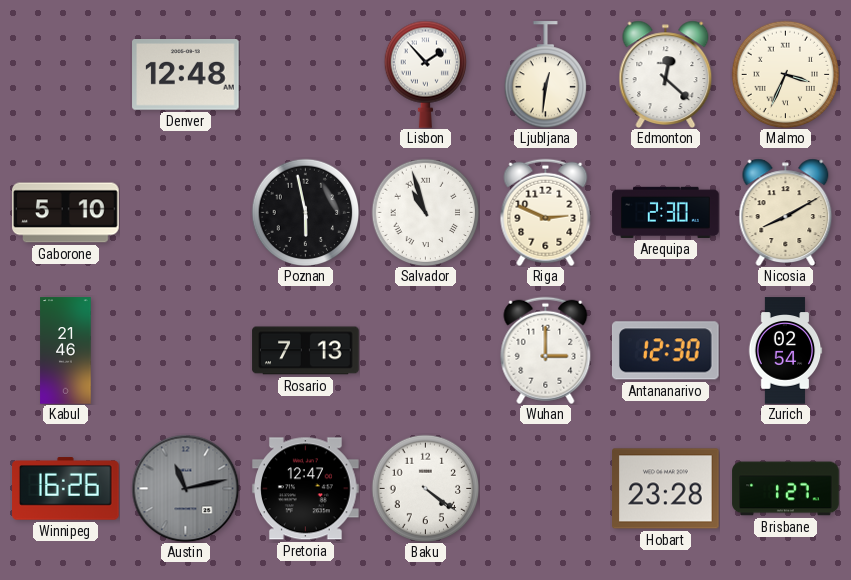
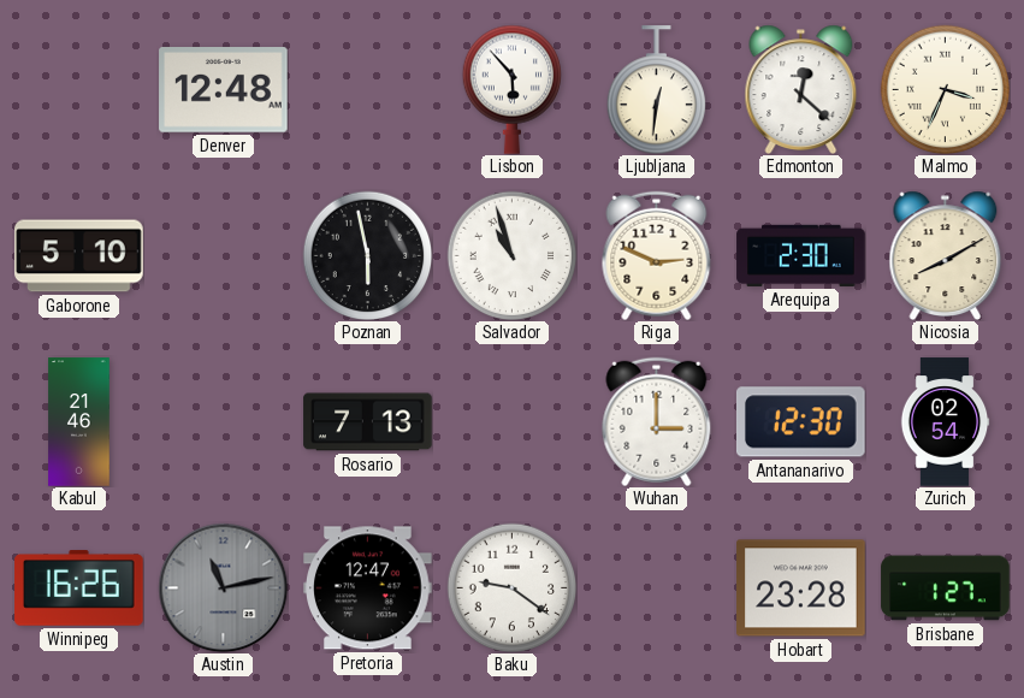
Lisbon: 1:53 -> 5:53 (511, 89)
Baku: 4:21 -> 9:21 (511, 587)
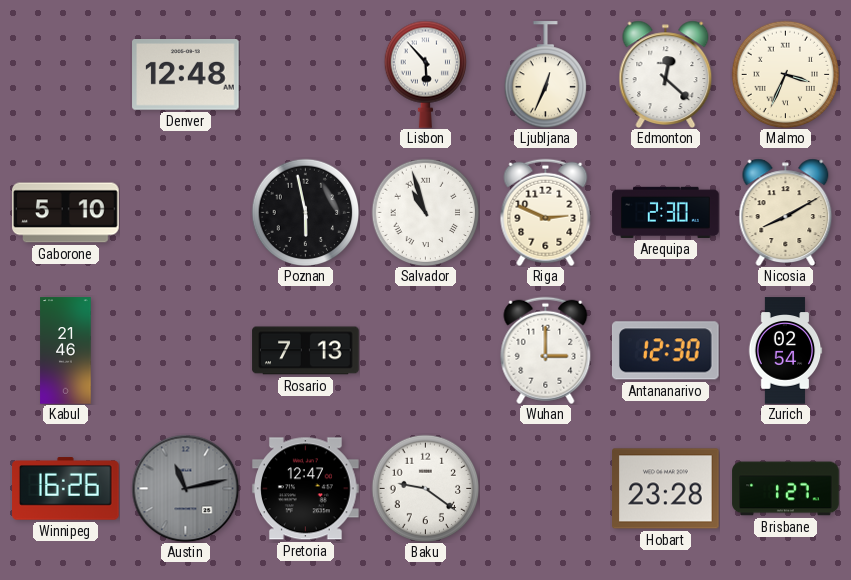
Ljubljana: 12:31 -> 12:34 (545, 75)
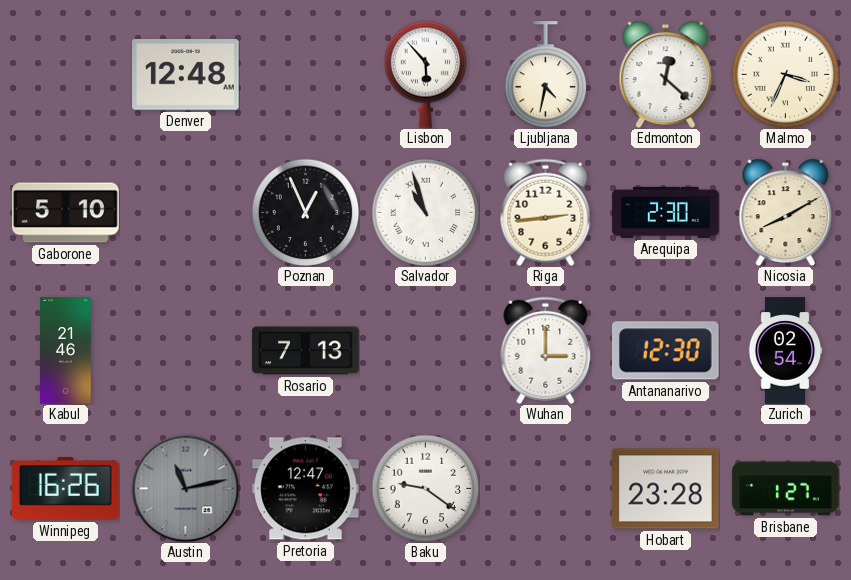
Ljubljana: 12:34 -> 4:32 (545, 75)
Poznan: 5:58 -> 12:56 (305, 212)
Riga: 2:49 -> 2:44 (546, 212)
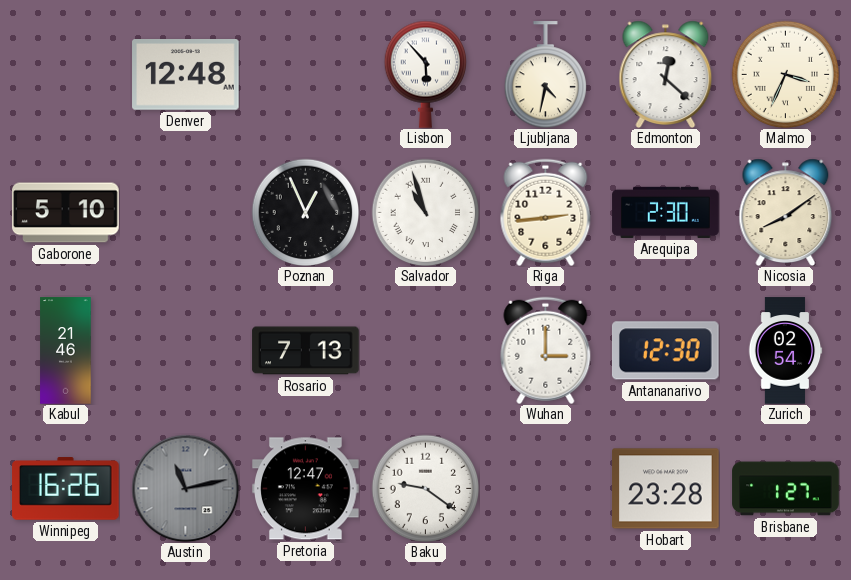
Nicosia: 8:10 -> 8:09 (786, 212)
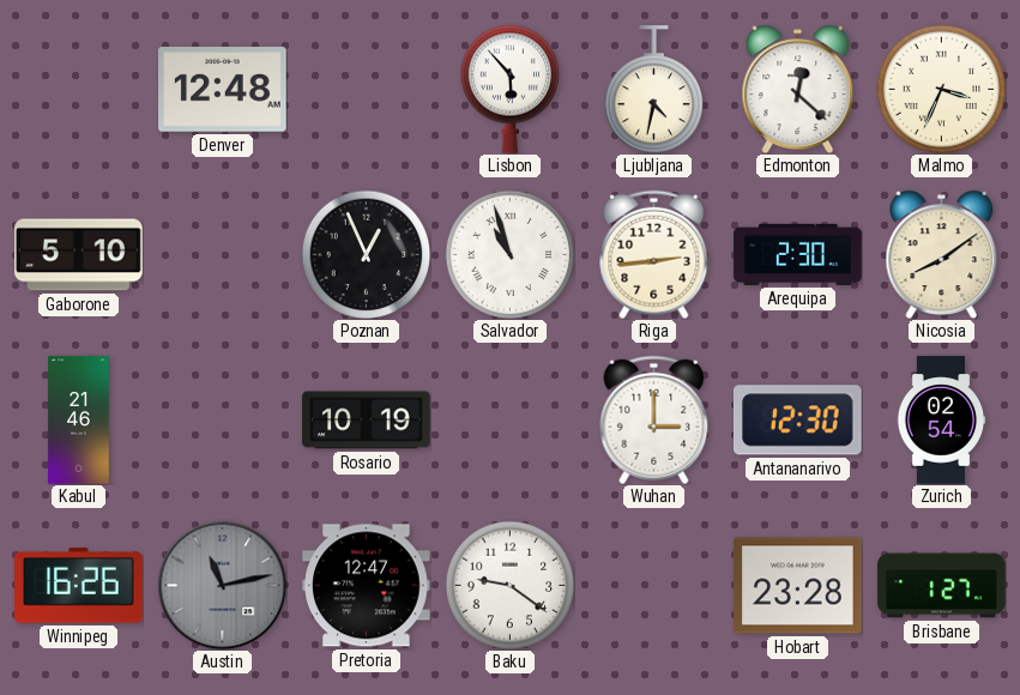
Rosario: 7:13 -> 10:19 (367, 421)
